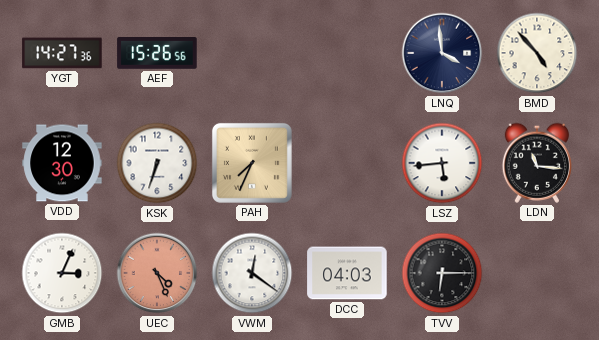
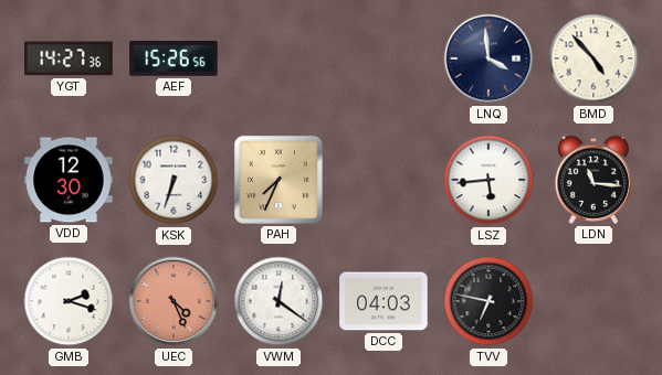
GMB: 3:04 -> 2:18 (69, 301)
TVV: 6:15 -> 6:47 (488, 301)
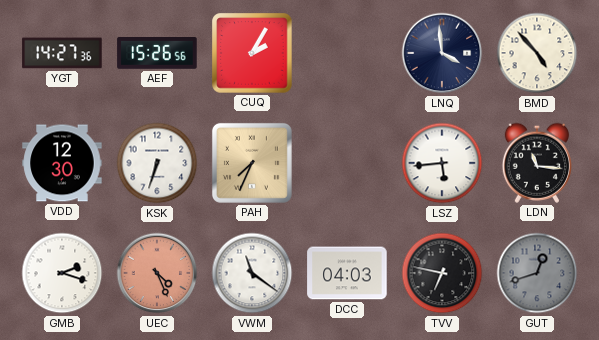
CUQ: none -> 2:05 (252, 53)
VWM: 12:21 -> 11:21 (252, 273)
GUT: none -> 12:42 (537, 273)
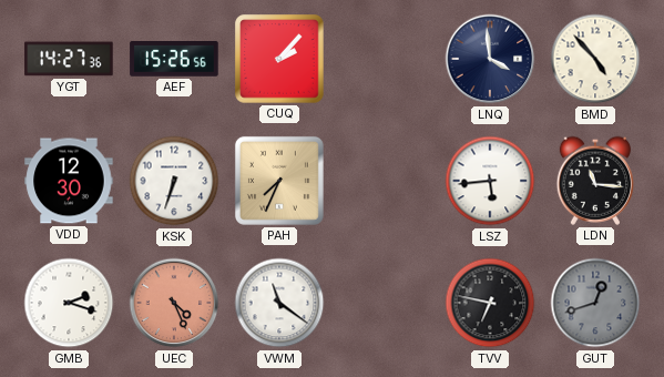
CUQ: 2:05 -> 2:07 (279, 59)
DCC: 04:03 -> none (347, 273)
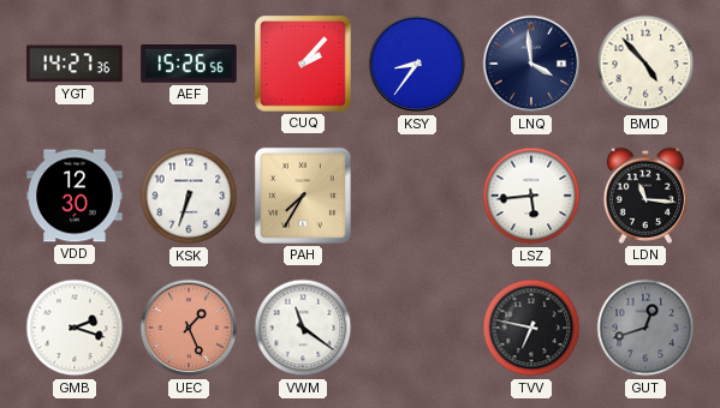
KSY: none -> 8:36 (417, 64)
PAH: 7:34 -> 7:35 (303, 196)
UEC: 4:26 -> 1:26 (189, 328)
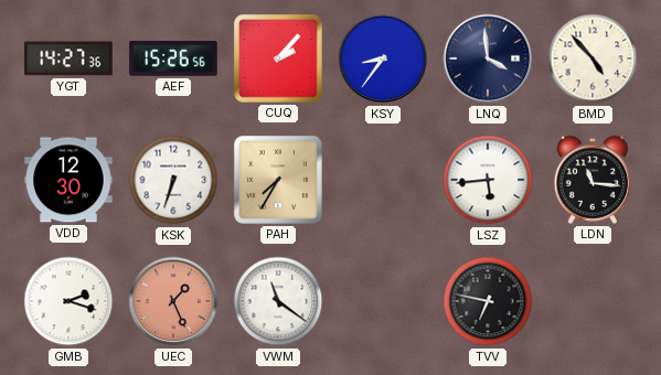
GUT: 12:42 -> none (645, 328)
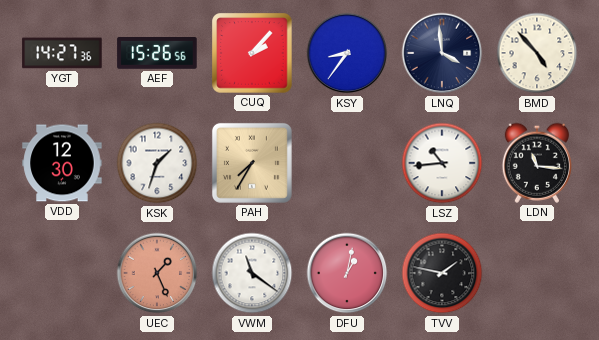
KSK: 6:33 -> 1:33 (157, 163)
LSZ: 5:44 -> 10:44 (442, 163)
GMB: 2:18 -> none (68, 301)
DFU: none -> 1:02 (347, 273)
TVV: 6:47 -> 1:47 (442, 273)
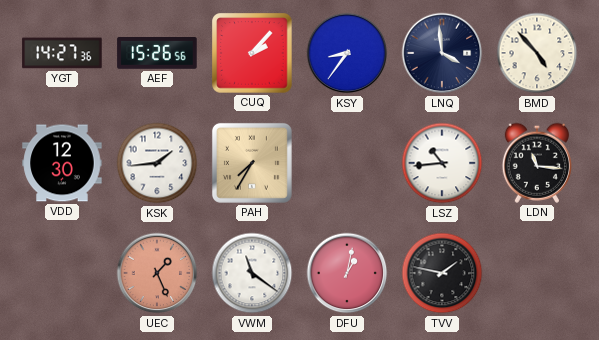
KSK: 1:33 -> 1:44 (157, 163)
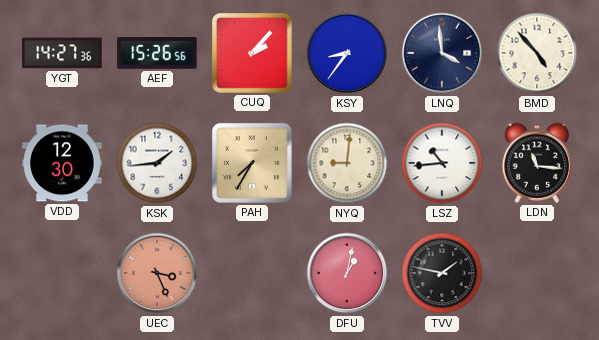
NYQ: none -> 9:01 (347, 163)
UEC: 1:26 -> 3:26 (157, 273)
VWM: 11:21 -> none (252, 273)
